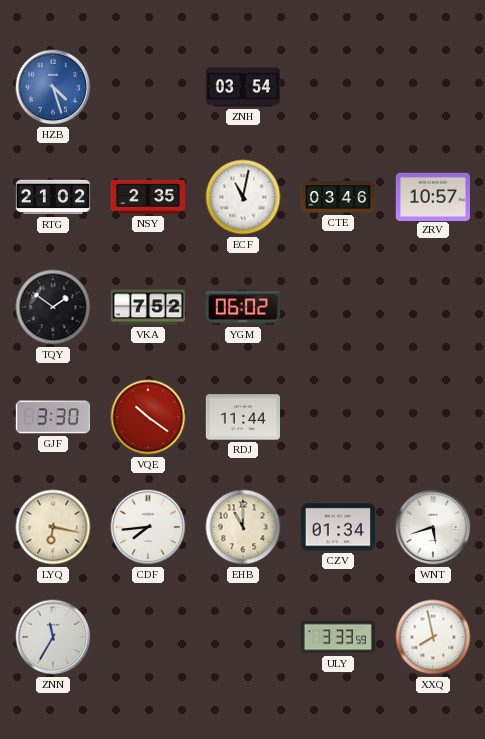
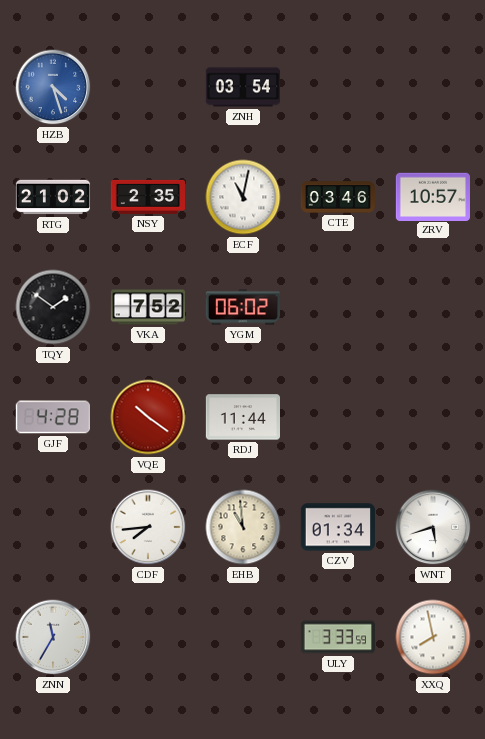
GJF: 3:30 -> 4:28 (53, 417)
LYQ: 6:17 -> none (53, 527)
EHB: 11:00 -> 10:59 (243, 527)
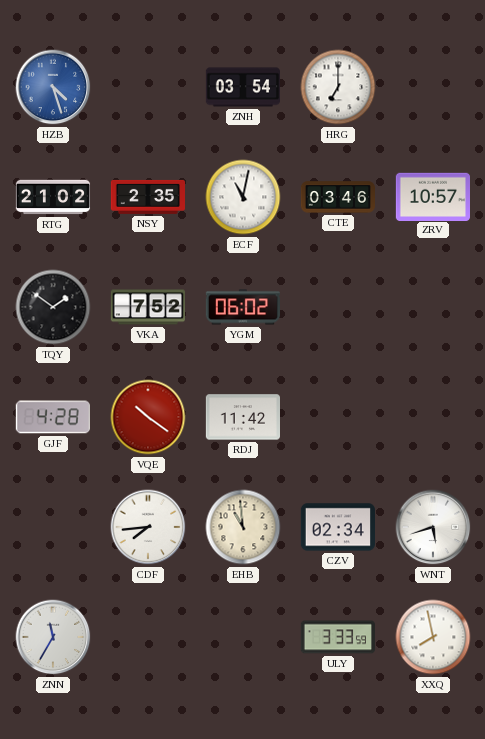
HRG: none -> 7:00 (338, 87)
RDJ: 11:44 -> 11:42 (242, 417)
CZV: 01:34 -> 02:34 (337, 527)
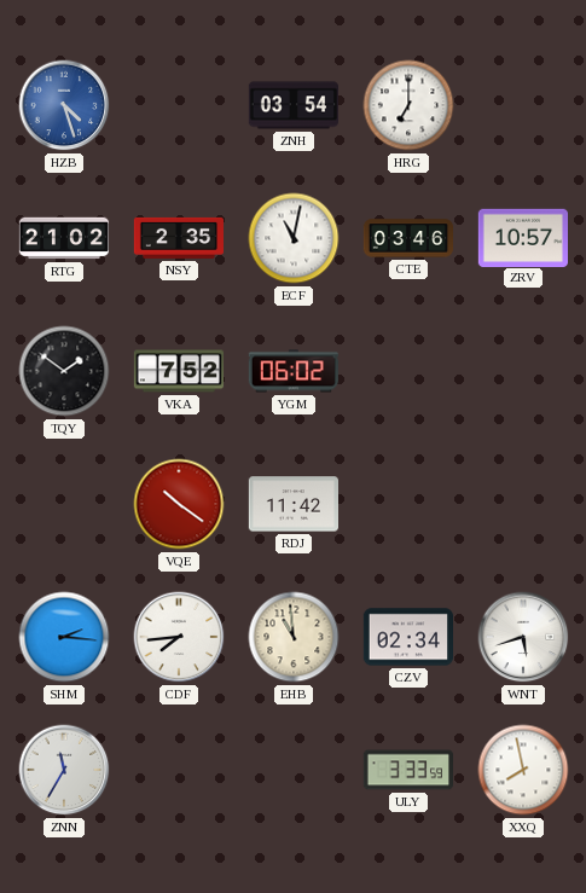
GJF: 4:28 -> none (53, 417)
SHM: none -> 2:16 (64, 637)
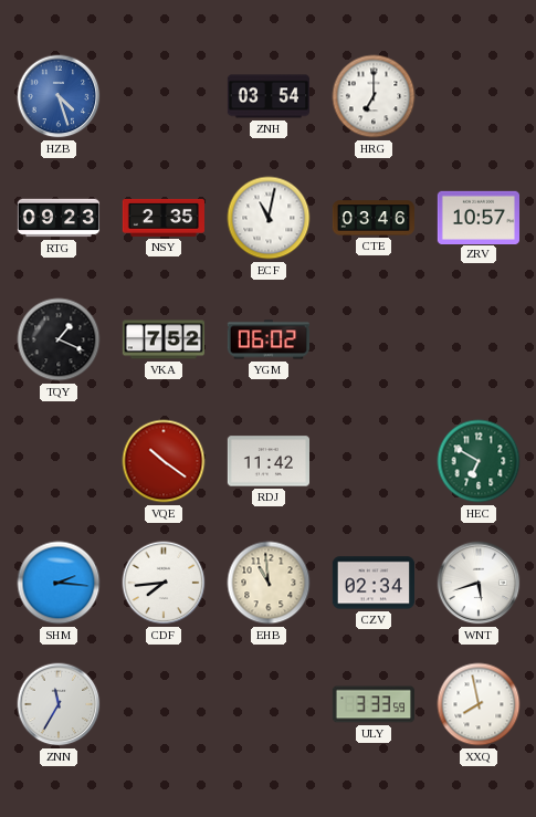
RTG: 21:02 -> 09:23 (59, 218)
TQY: 1:51 -> 1:19 (59, 339)
HEC: none -> 6:50 (479, 461)
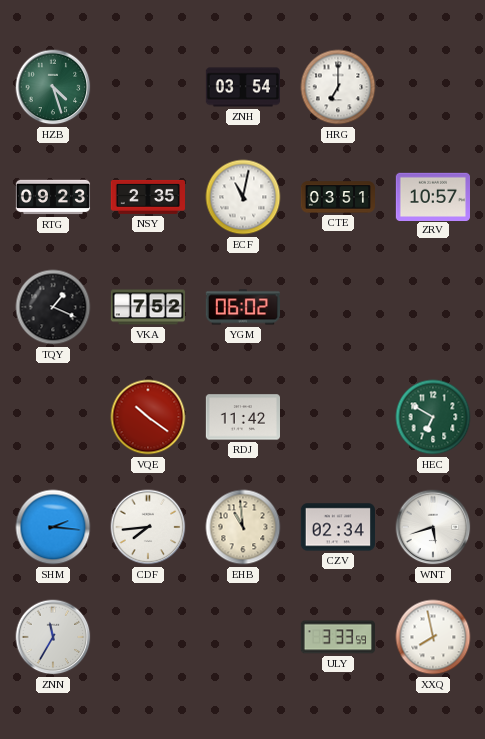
HZB dial: blue -> green (53, 87)
CTE: 03:46 -> 03:51 (337, 197)
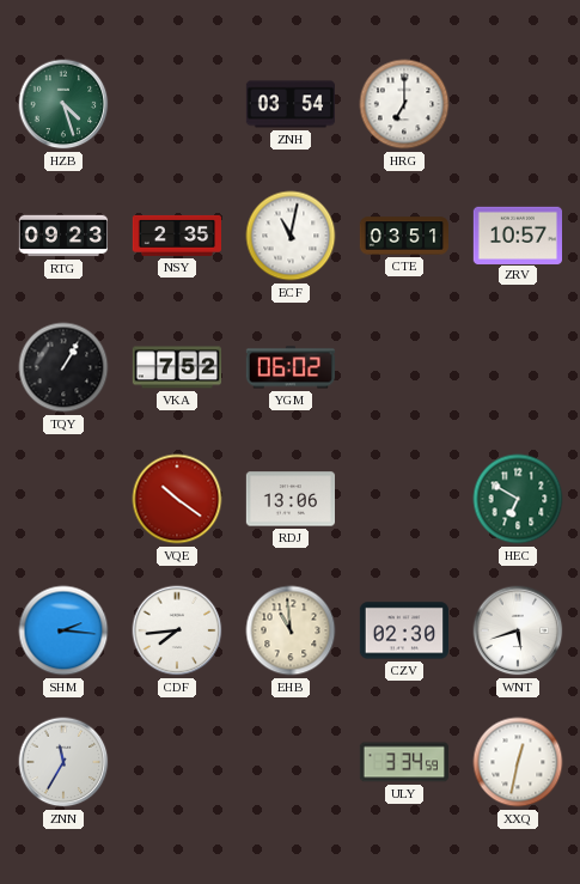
TQY: 1:19 -> 1:05 (63, 367)
RDJ: 11:42 -> 13:06 (289, 499)
CZV: 02:34 -> 02:30 (403, 630)
ULY: 3:33 -> 3:34 (403, 762)
XXQ: 7:58 -> 12:32 (518, 762)
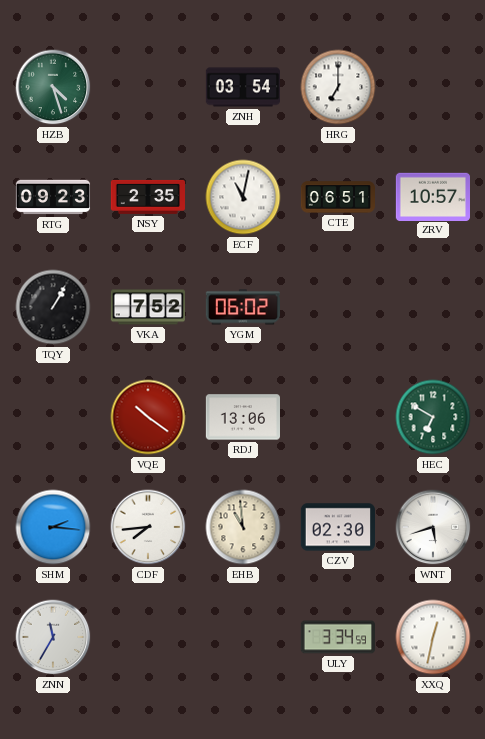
CTE: 03:51 -> 06:51 (337, 197)
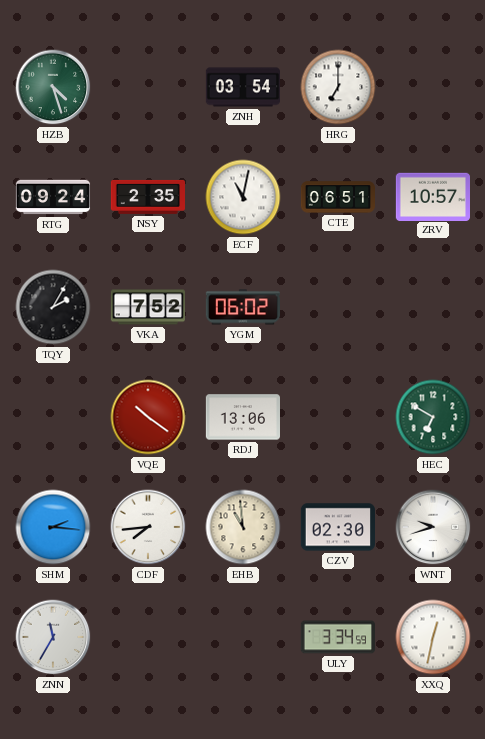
RTG: 09:23 -> 09:24 (53, 197)
TQY: 1:05 -> 2:05 (53, 307)
WNT: 5:42 -> 9:42 (433, 527)
